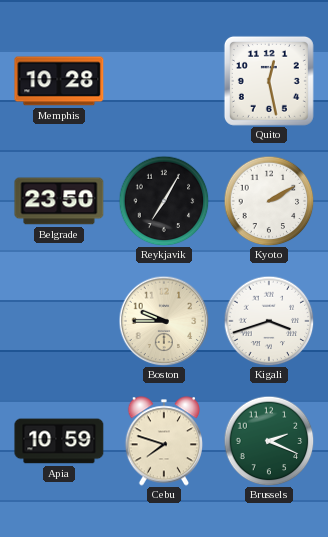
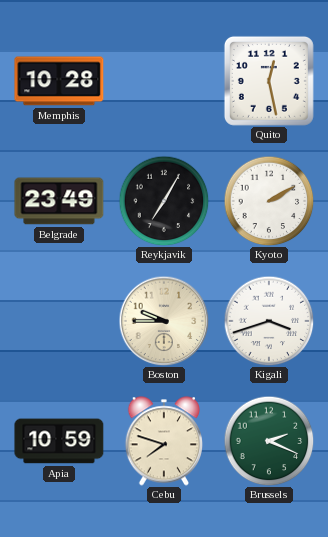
Belgrade: 23:50 -> 23:49 (59, 201)
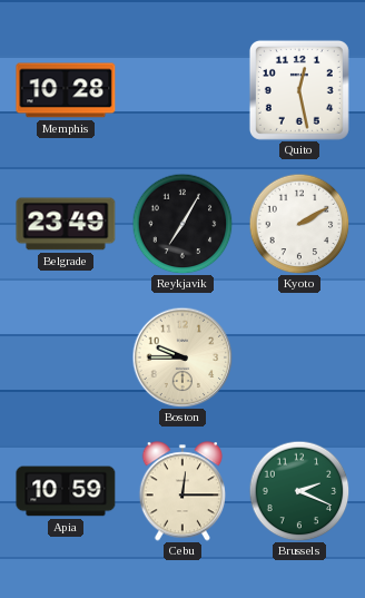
Kigali: 3:42 -> none (269, 321)
Cebu: 7:48 -> 12:15 (181, 491)
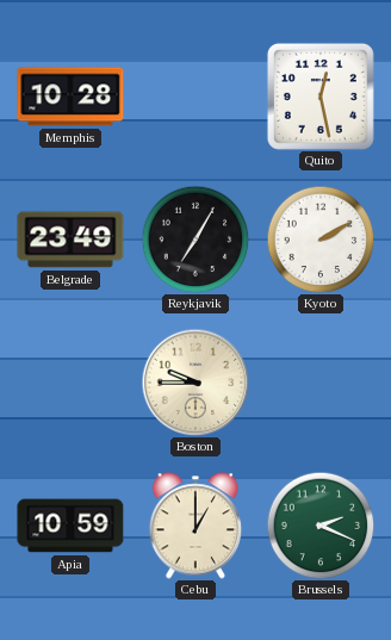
Cebu: 12:15 -> 1:00 (194, 526)
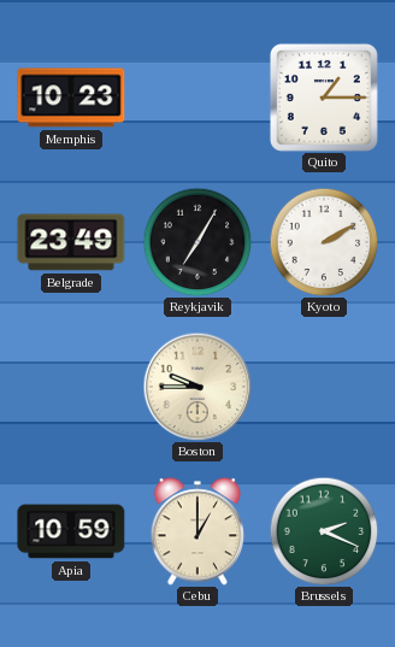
Memphis: 10:28 -> 10:23 (71, 98)
Quito: 12:28 -> 1:15 (324, 98)
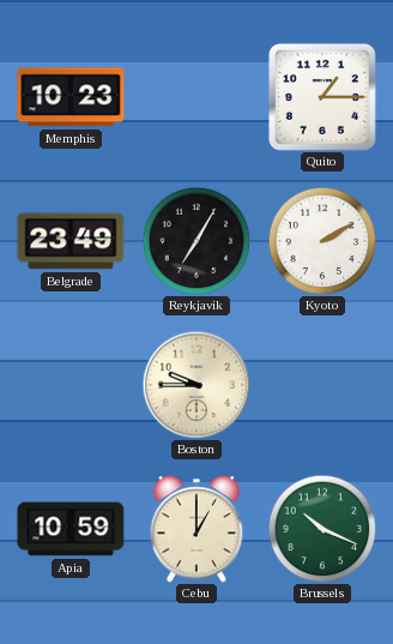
Brussels: 2:19 -> 10:19 (322, 529)
